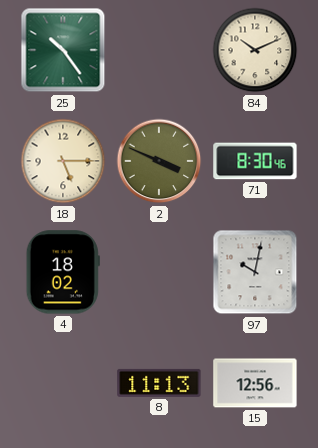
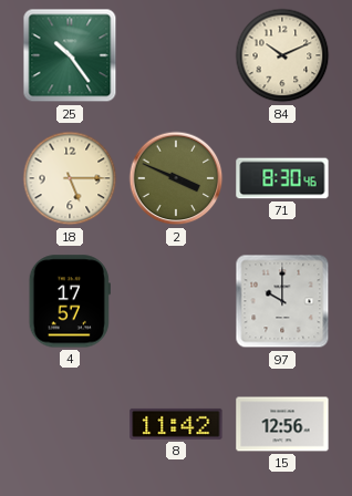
4: 18:02 -> 17:57 (70, 301)
97: 10:02 -> 10:00 (282, 301)
8: 11:13 -> 11:42 (176, 424)
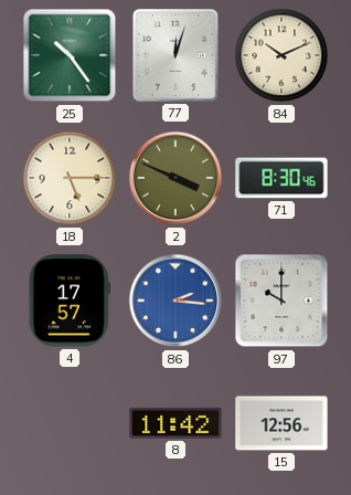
77: none -> 12:03 (175, 55)
86: none -> 2:16 (175, 301)
